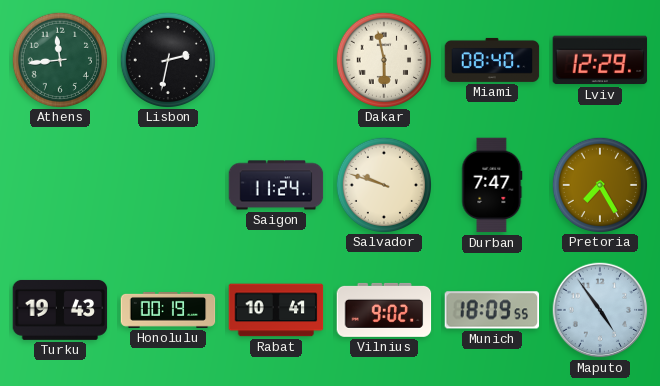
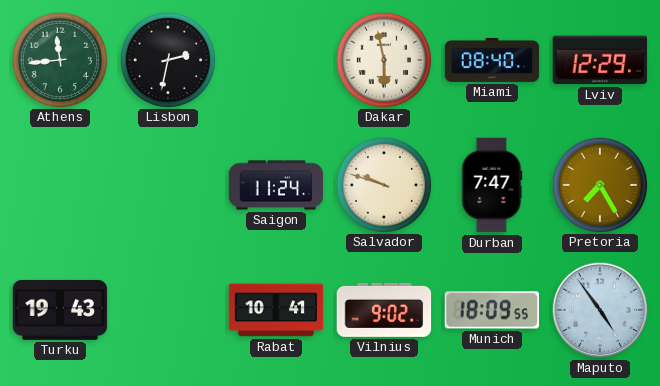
Honolulu: 00:19 -> none (168, 310)
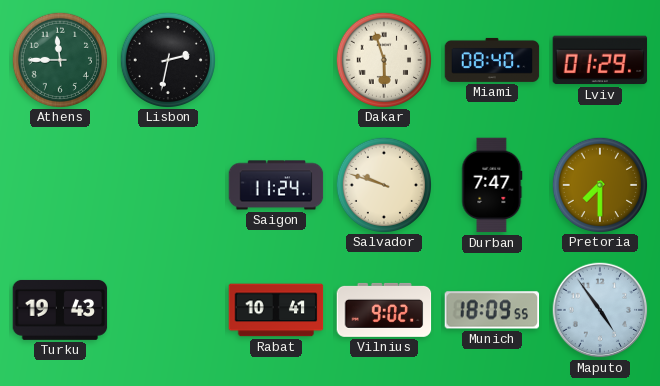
Athens: 11:44 -> 11:45 (59, 59)
Dakar: 5:58 -> 5:57 (383, 59)
Lviv: 12:29 -> 01:29 (600, 60)
Pretoria: 7:25 -> 7:30 (599, 184)
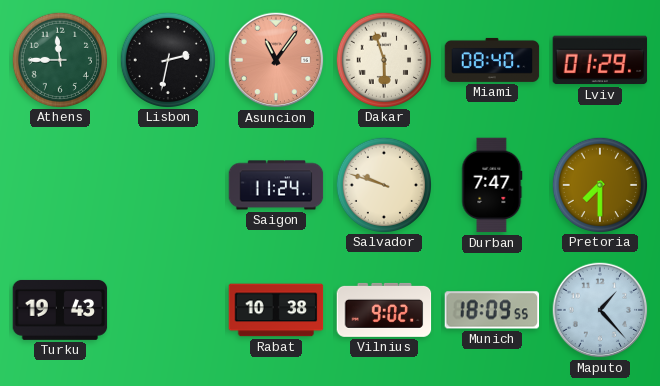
Asuncion: none -> 11:06 (276, 60)
Rabat: 10:41 -> 10:38 (276, 310)
Maputo: 4:54 -> 1:23 (600, 310)
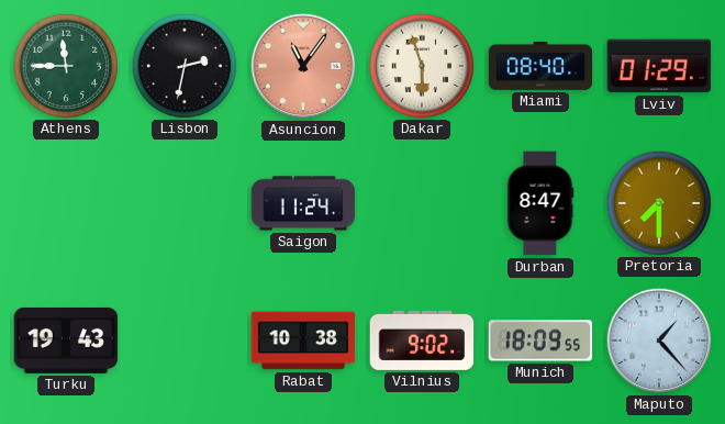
Salvador: 9:48 -> none (383, 184)
Durban: 7:47 -> 8:47 (540, 203)
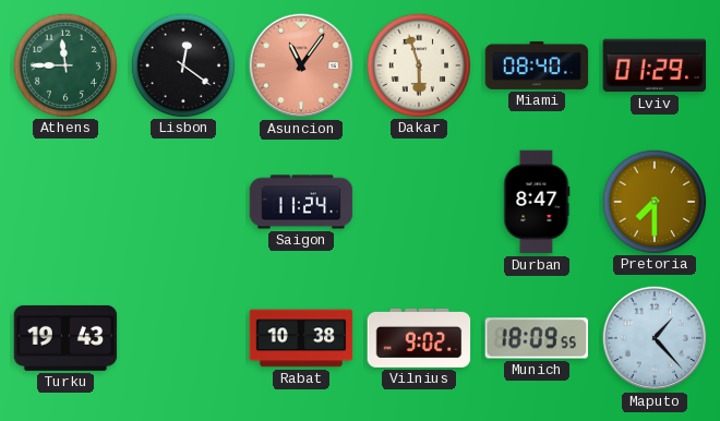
Lisbon: 2:32 -> 12:21 (182, 64)
